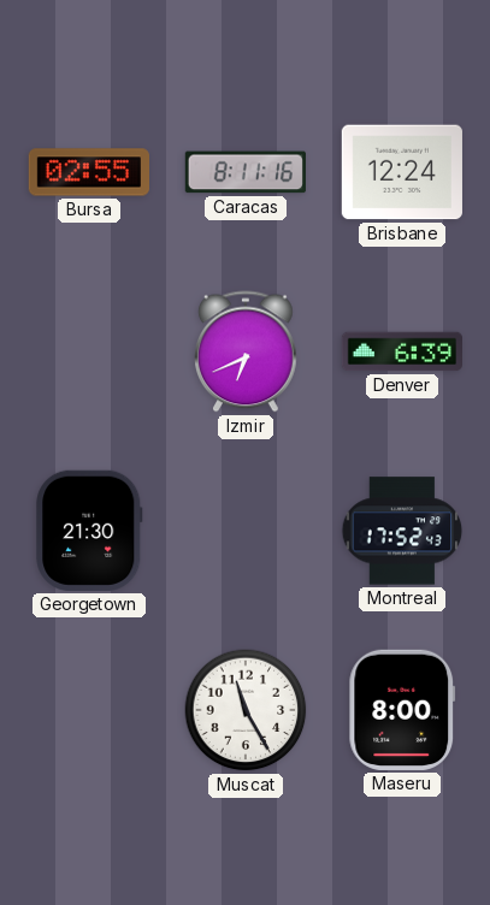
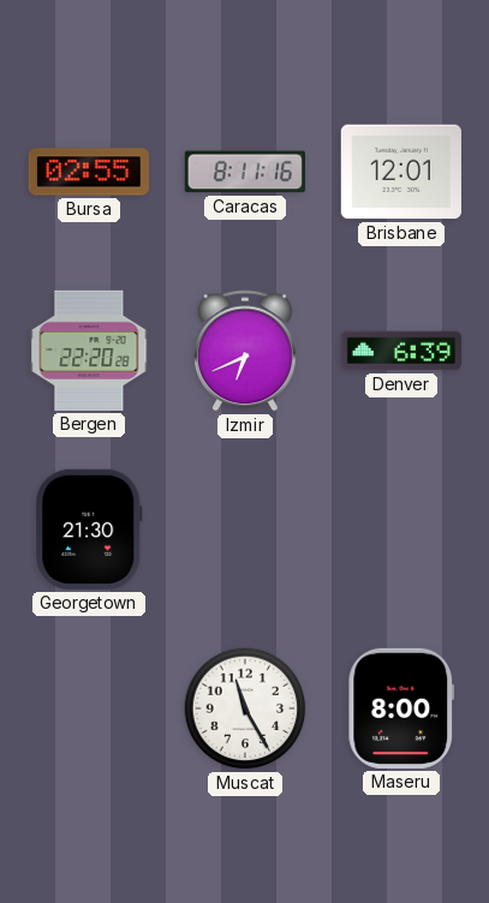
Brisbane: 12:24 -> 12:01 (401, 172)
Bergen: none -> 22:20 (89, 351)
Montreal: 17:52 -> none (402, 531)
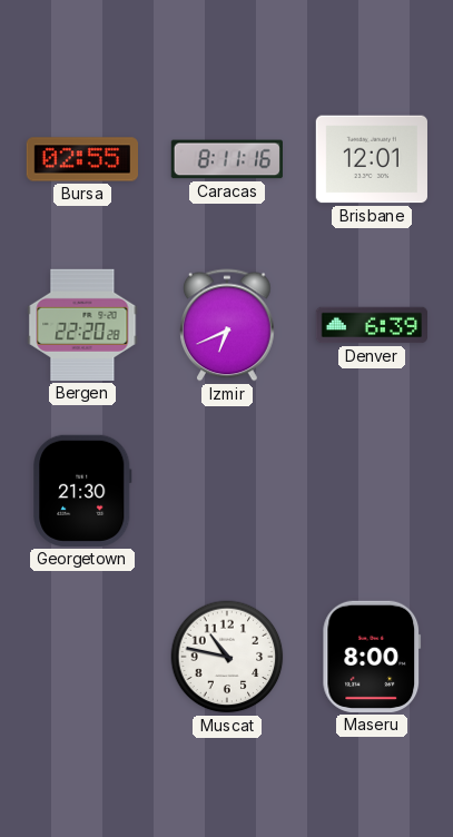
Muscat: 11:25 -> 10:47 (227, 657)
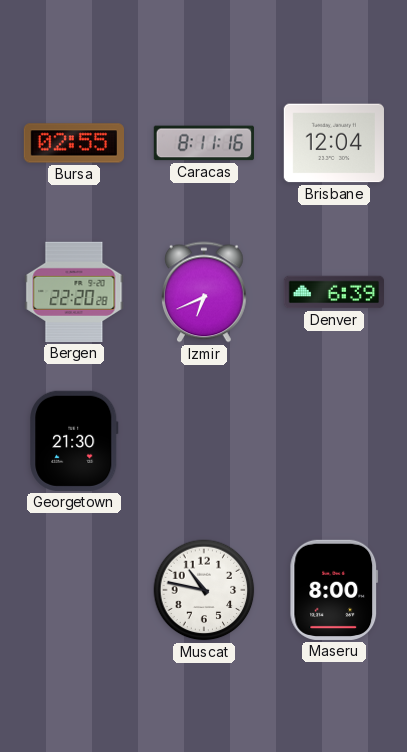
Brisbane: 12:01 -> 12:04 (334, 143)
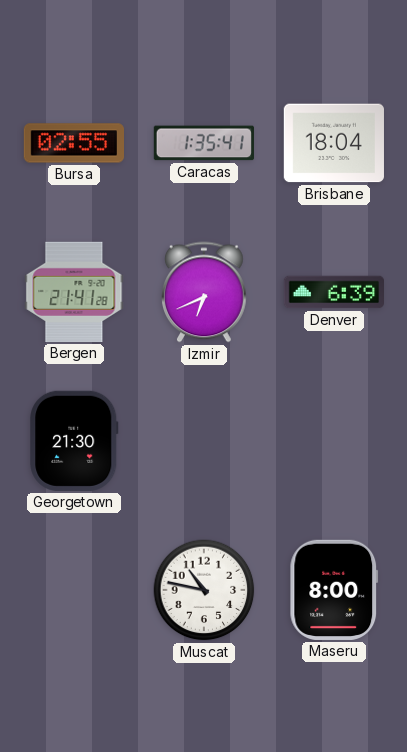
Caracas: 8:11 -> 1:35 (204, 143)
Brisbane: 12:04 -> 18:04 (334, 143)
Bergen: 22:20 -> 21:41 (74, 292)
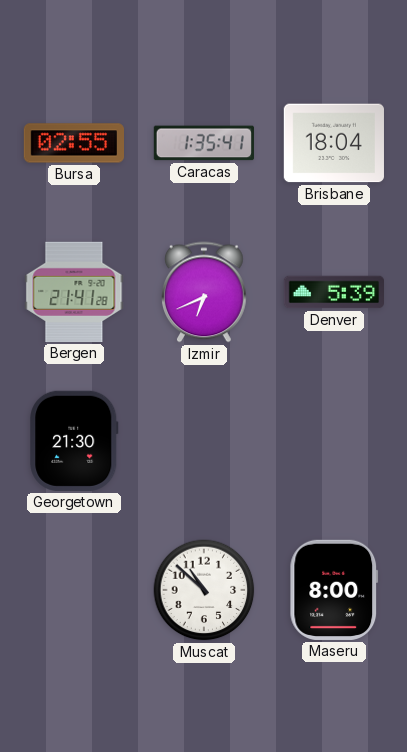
Denver: 6:39 -> 5:39 (333, 292)
Muscat: 10:47 -> 10:52 (204, 590)
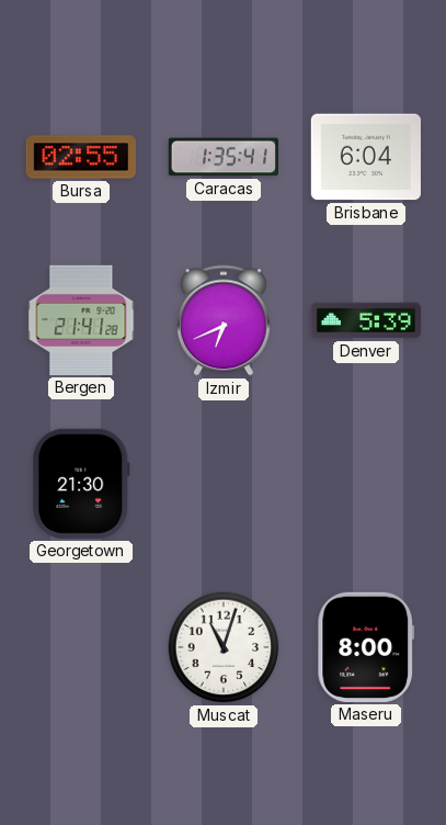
Brisbane: 18:04 -> 6:04 (366, 157)
Muscat: 10:52 -> 11:03 (224, 647)
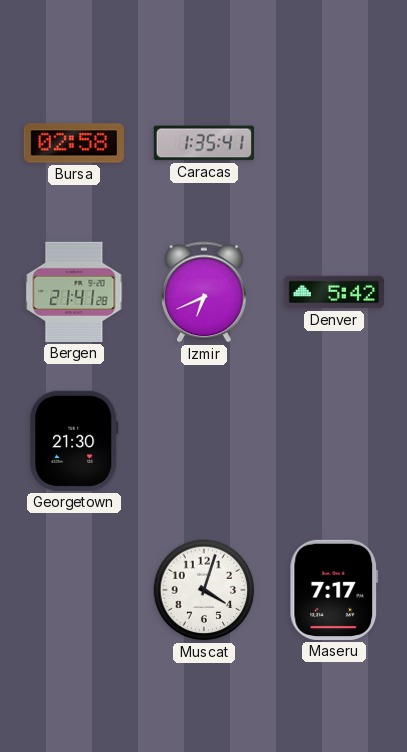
Bursa: 02:55 -> 02:58 (73, 143)
Brisbane: 6:04 -> none (366, 157)
Denver: 5:39 -> 5:42 (333, 292)
Muscat: 11:03 -> 4:03 (204, 590)
Maseru: 8:00 -> 7:17 (334, 590)
